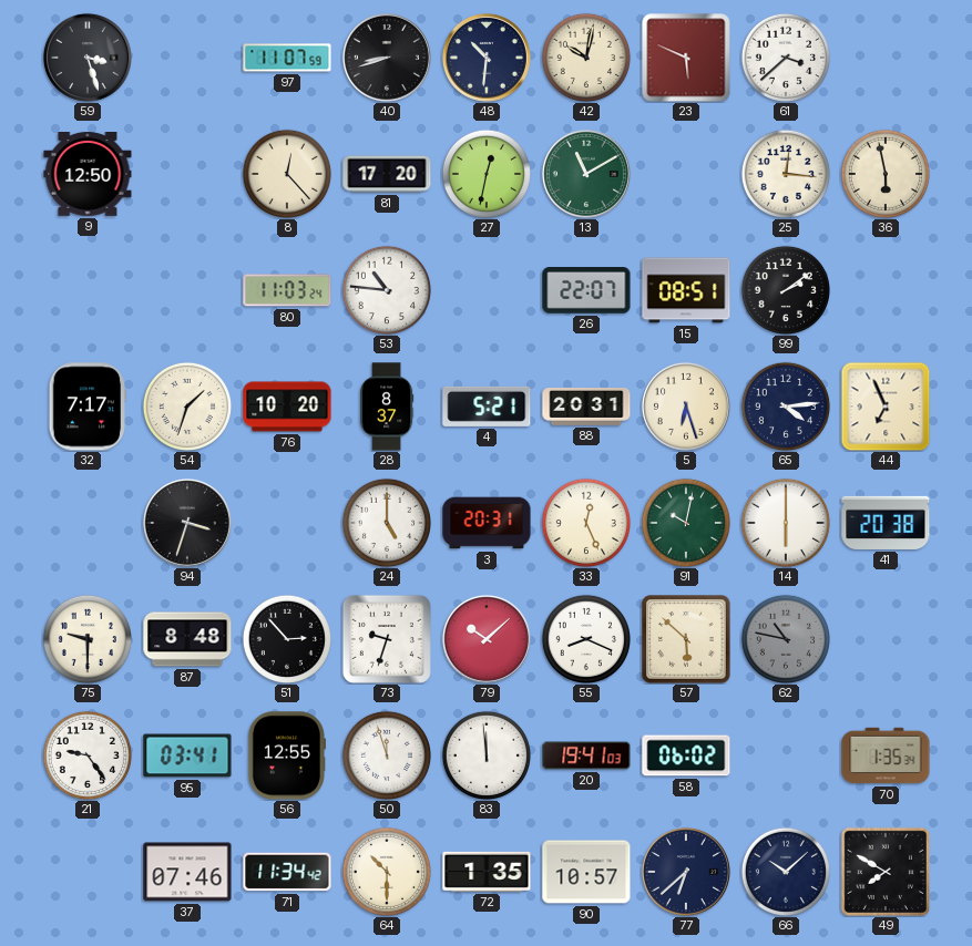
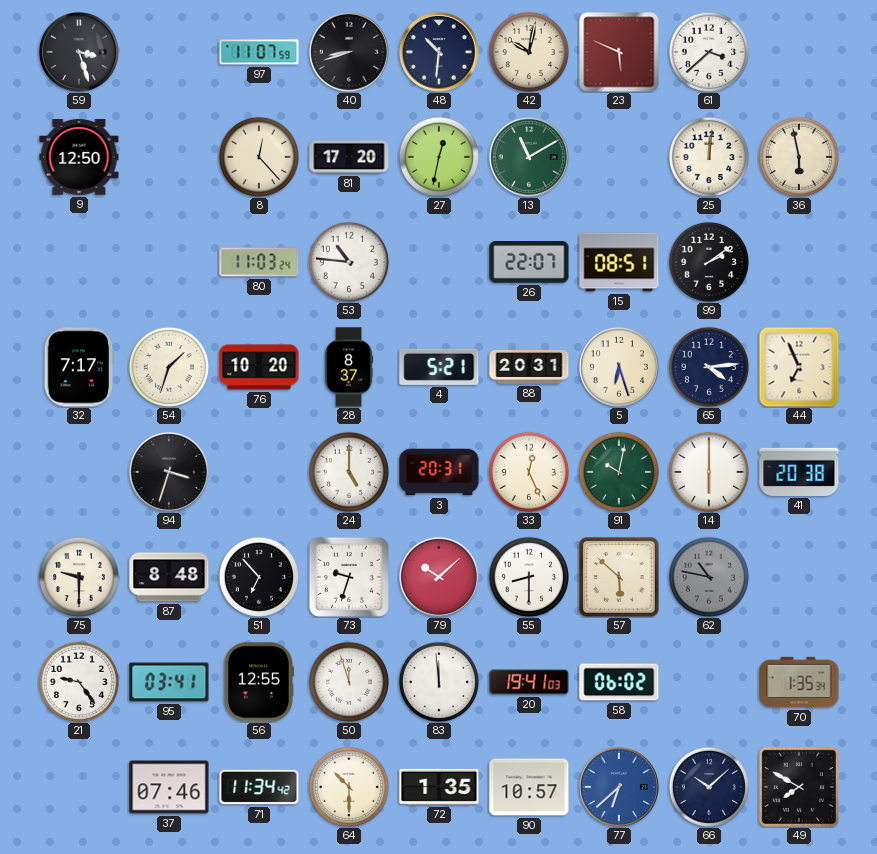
25: 12:16 -> 12:01 (708, 156)
51: 2:53 -> 6:53 (258, 576)
55: 8:19 -> 8:30 (528, 576)
77 dial: navy -> blue (619, 787)
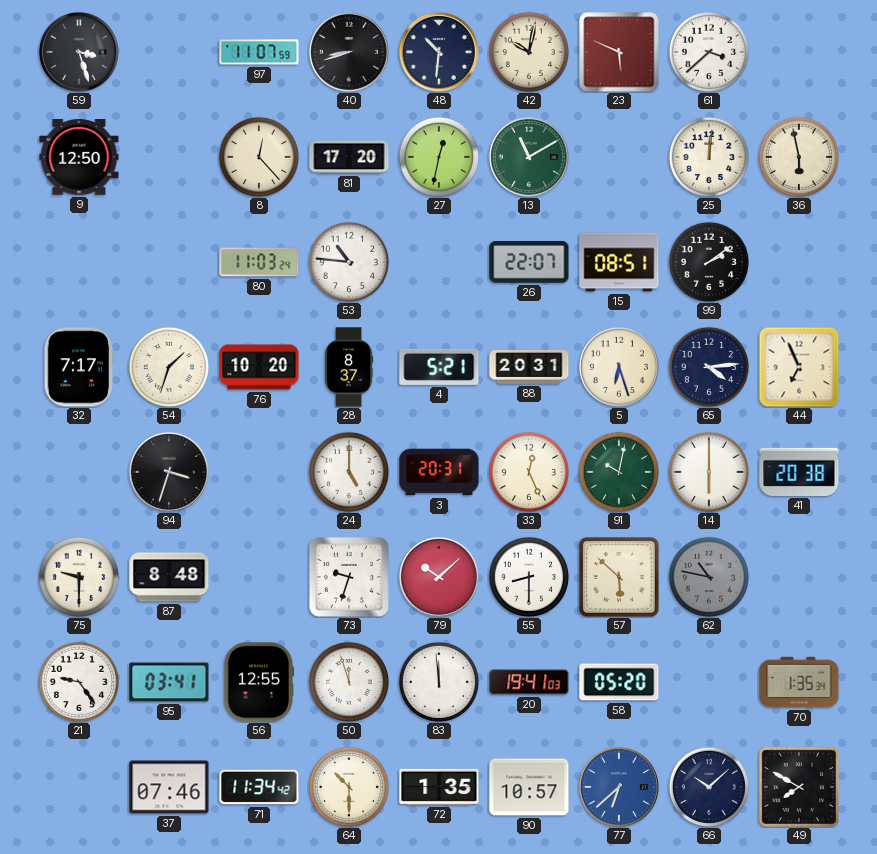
51: 6:53 -> none (258, 576)
58: 06:02 -> 05:20 (619, 682)
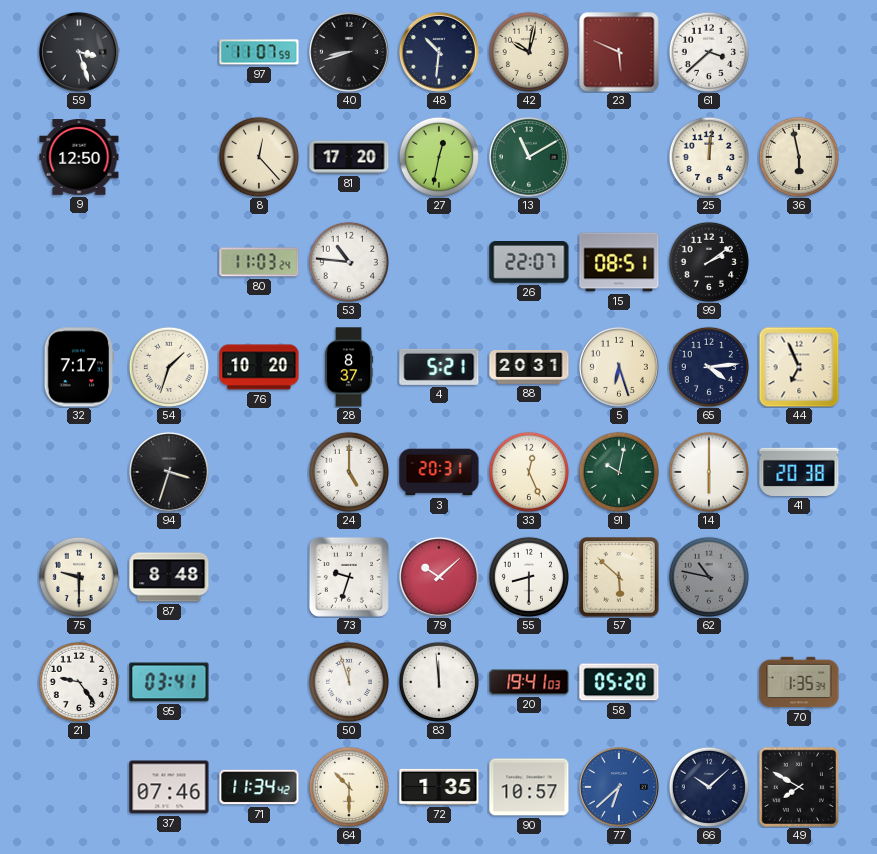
56: 12:55 -> none (258, 682)
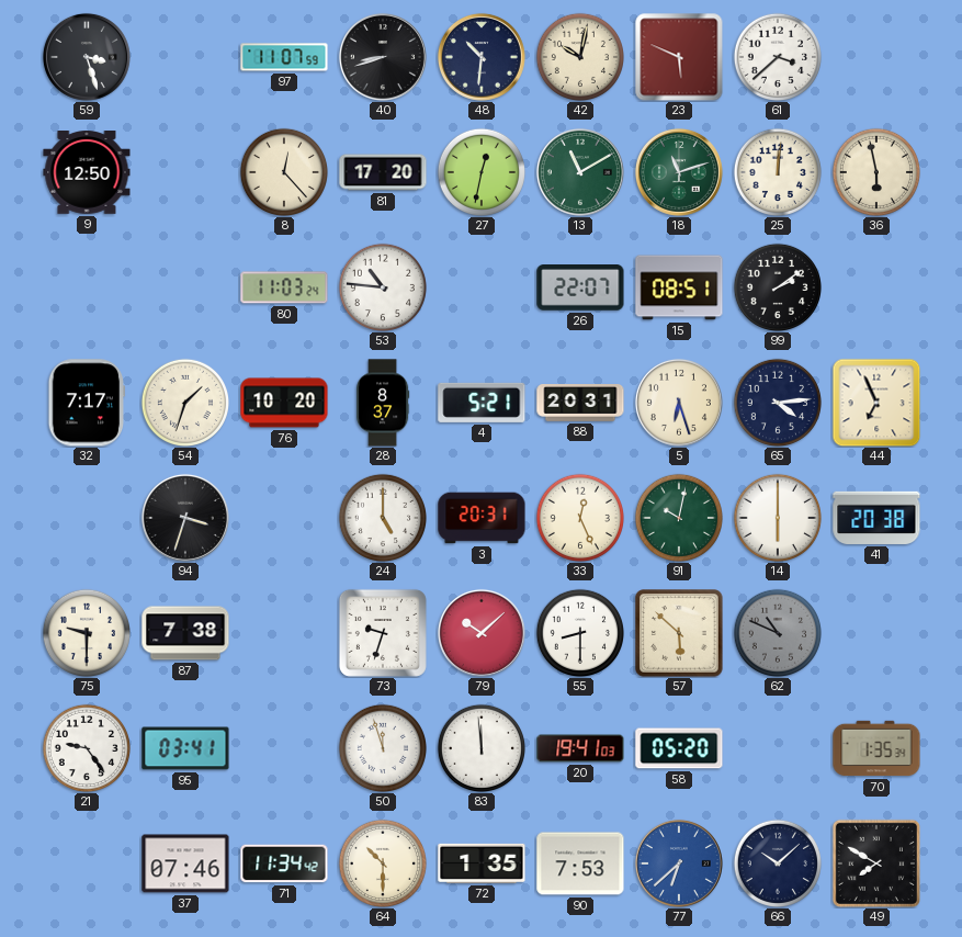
18: none -> 11:12 (679, 172)
87: 8:48 -> 7:38 (185, 633)
62: 10:47 -> 10:49 (777, 632)
90: 10:57 -> 7:53 (580, 863)
